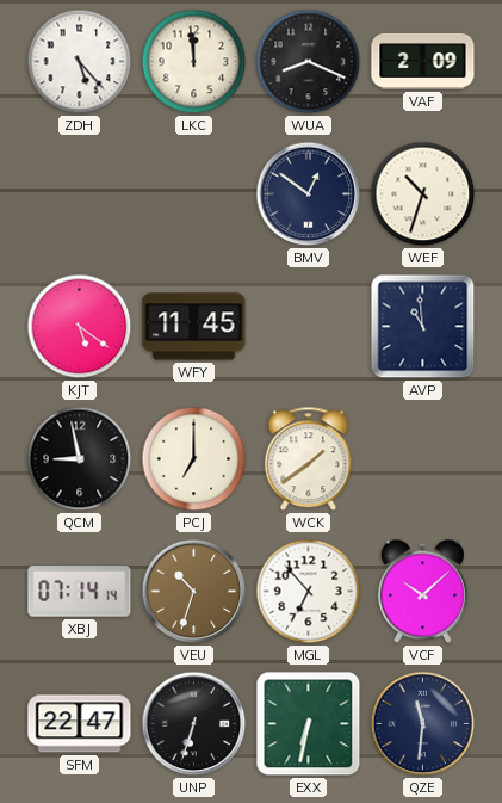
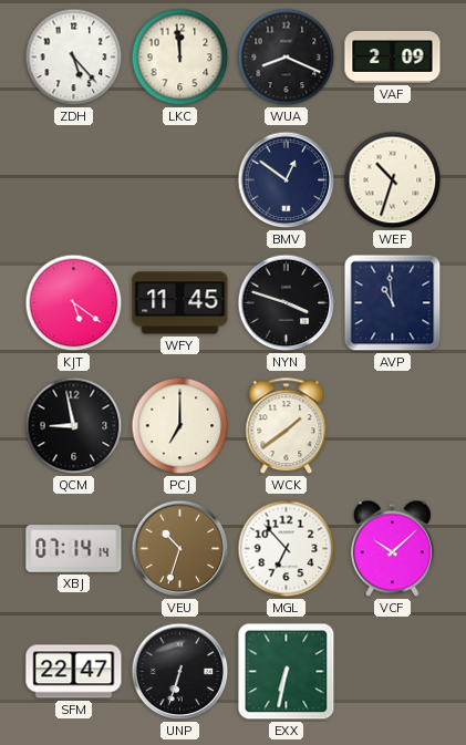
NYN: none -> 3:48 (287, 303)
QZE: 11:31 -> none (423, 724)
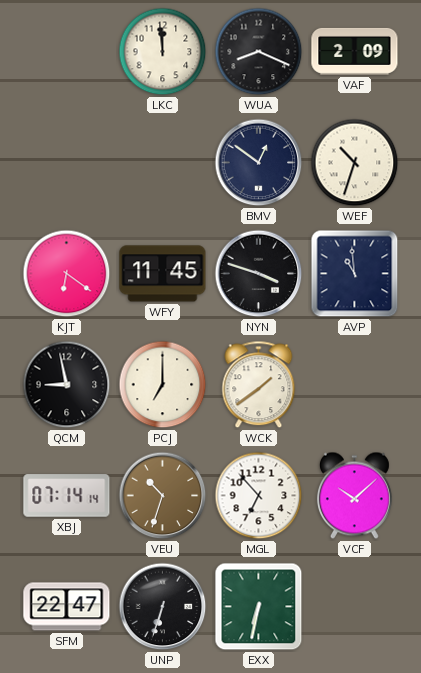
ZDH: 5:23 -> none (74, 58)
KJT: 5:21 -> 6:21 (67, 274)
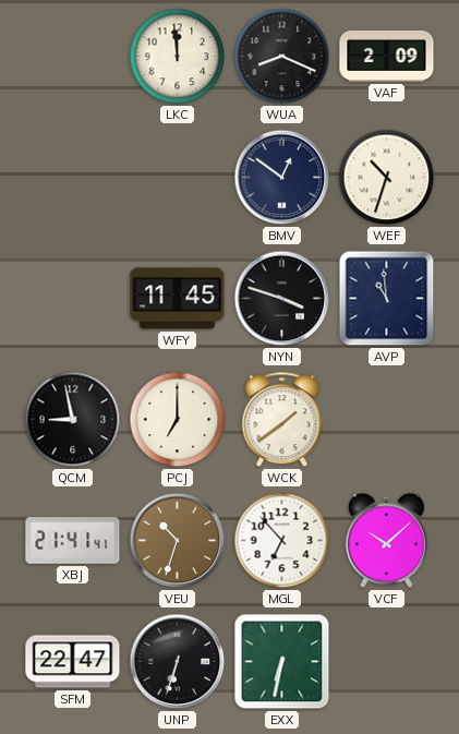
KJT: 6:21 -> none (67, 274)
XBJ: 07:14 -> 21:41 (73, 541)
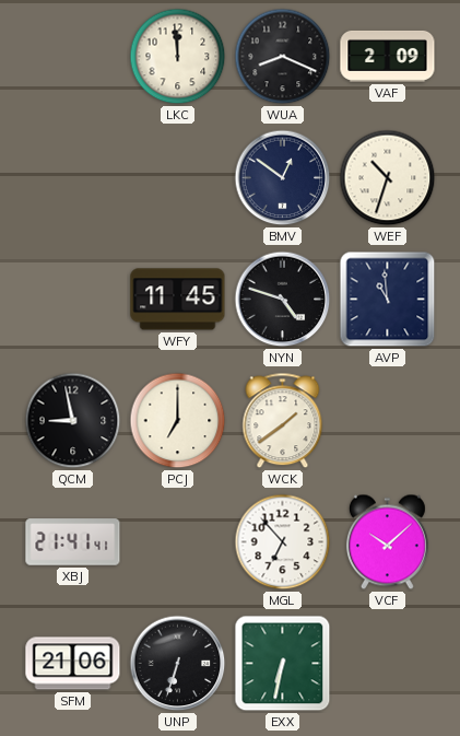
NYN: 3:48 -> 4:48 (283, 300)
VEU: 10:33 -> none (178, 541)
SFM: 22:47 -> 21:06 (73, 664)
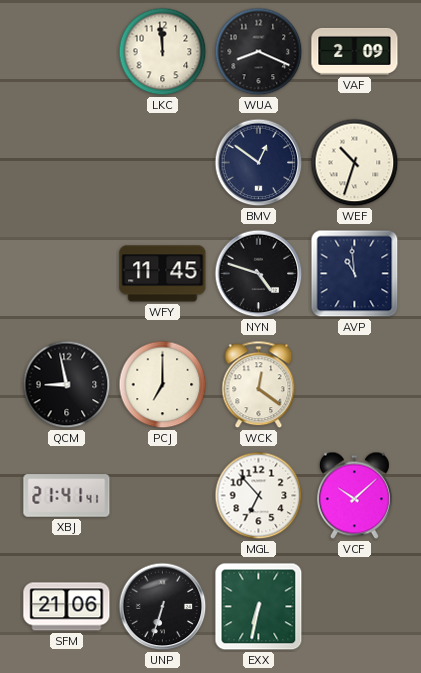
WCK: 1:39 -> 12:21 (259, 385)
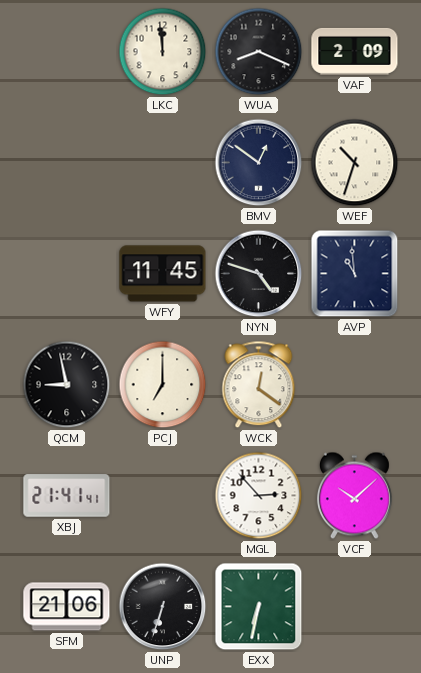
MGL: 6:53 -> 2:53 (259, 496)
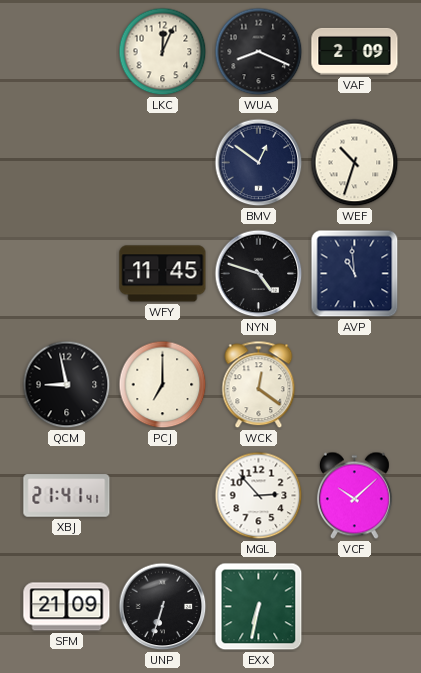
LKC: 11:59 -> 12:04 (163, 52)
SFM: 21:06 -> 21:09 (67, 607)
